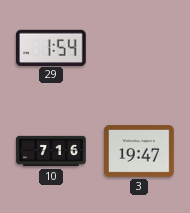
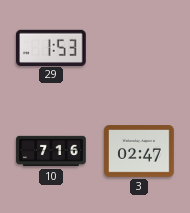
29: 1:54 -> 1:53 (52, 47)
3: 19:47 -> 02:47 (139, 151)
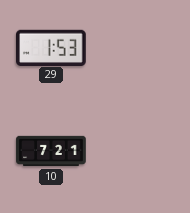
10: 7:16 -> 7:21 (51, 151)
3: 02:47 -> none (139, 151)
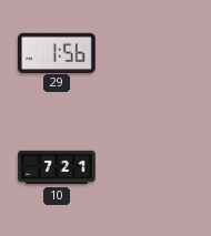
29: 1:53 -> 1:56 (58, 52)
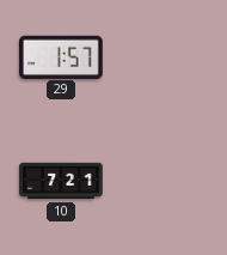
29: 1:56 -> 1:57 (62, 56)
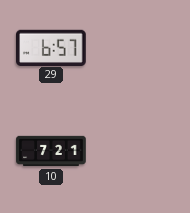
29: 1:57 -> 6:57 (52, 47)
